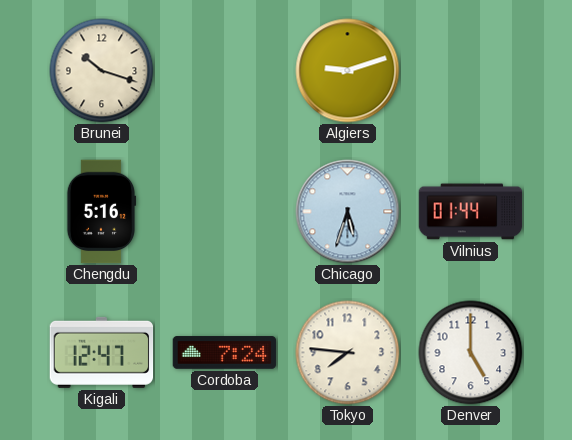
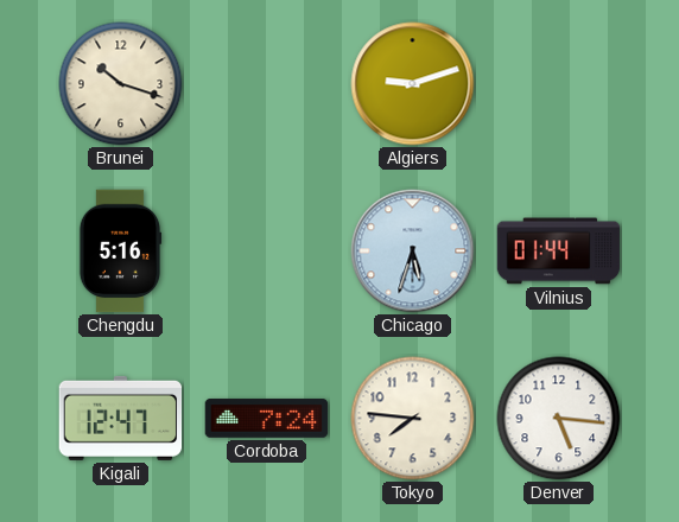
Denver: 5:00 -> 5:16 (559, 419)
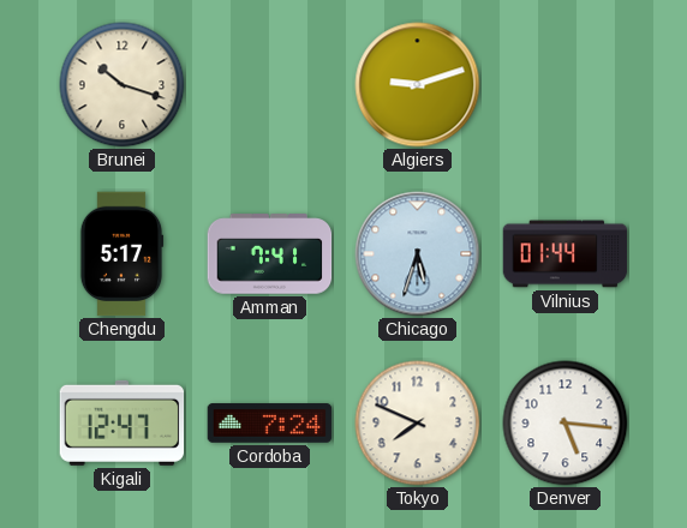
Chengdu: 5:16 -> 5:17 (121, 254)
Amman: none -> 7:41 (270, 254)
Tokyo: 7:46 -> 7:49 (418, 424)
